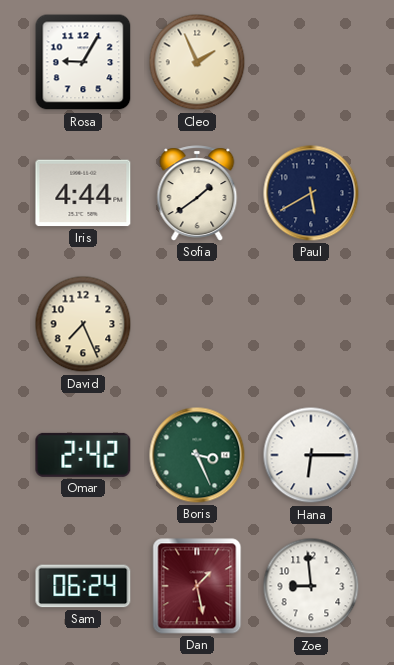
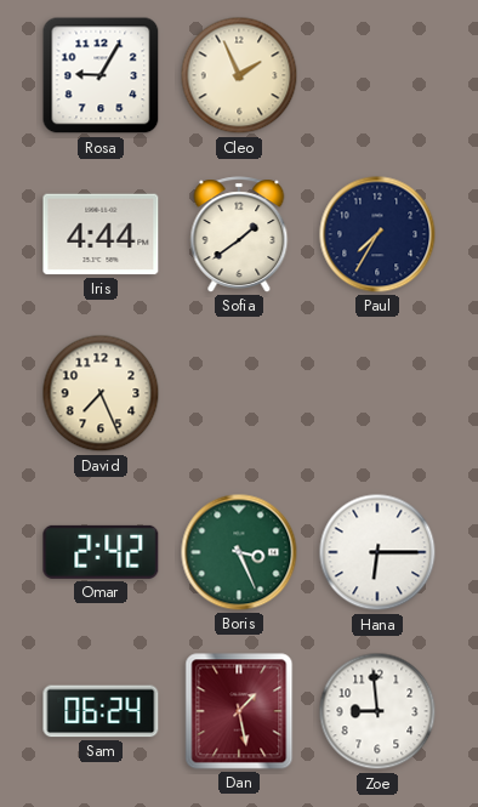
Paul: 5:40 -> 7:35 (377, 234)
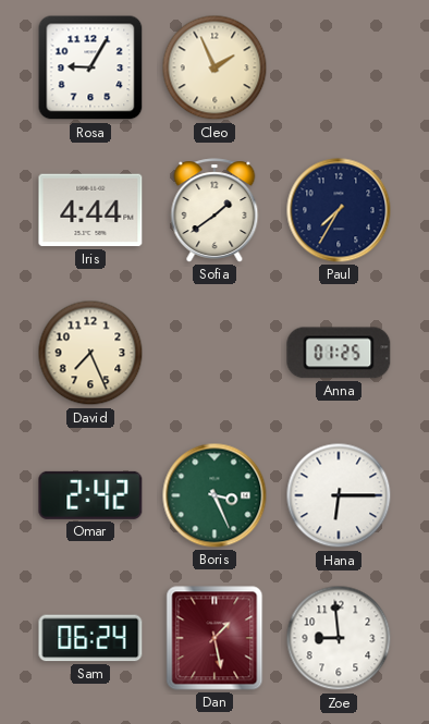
Anna: none -> 01:25 (339, 353)
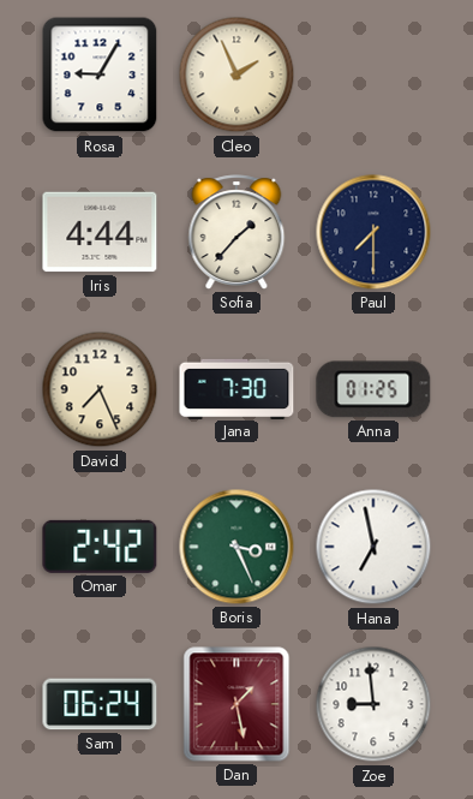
Sofia: 1:39 -> 1:37 (237, 232)
Paul: 7:35 -> 7:30 (373, 232)
Jana: none -> 7:30 (237, 388)
Hana: 6:15 -> 6:58 (373, 547)
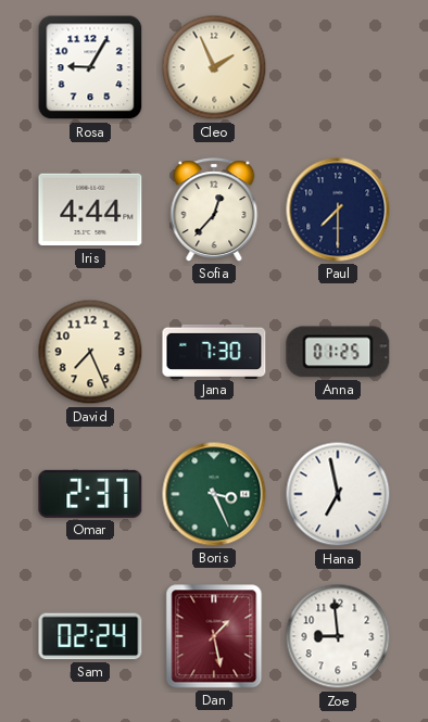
Sofia: 1:37 -> 12:37 (214, 210)
Omar: 2:42 -> 2:37 (90, 494)
Sam: 06:24 -> 02:24 (90, 636)
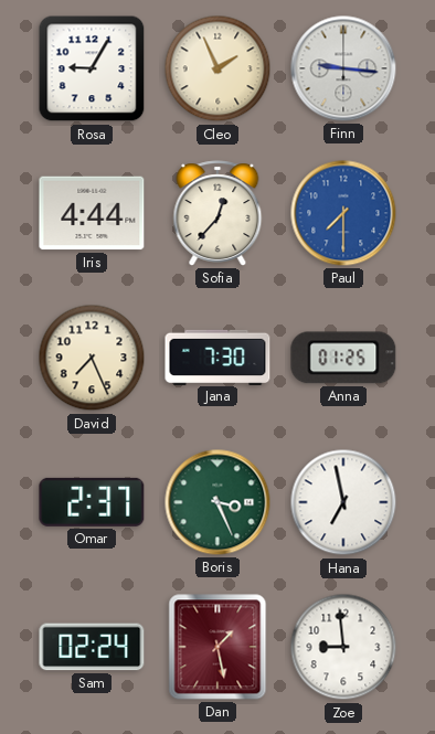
Finn: none -> 9:16 (343, 68)
Paul dial: navy -> blue (343, 213)
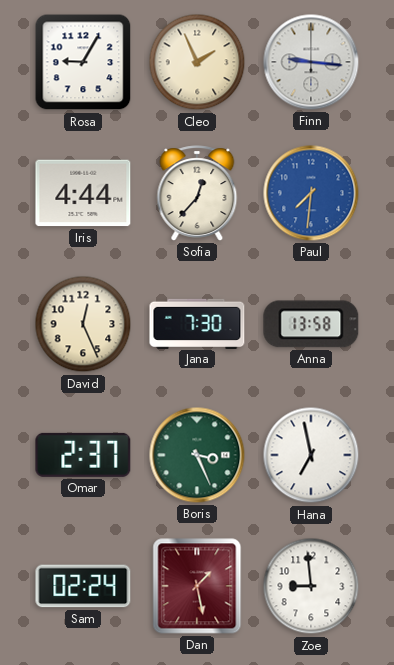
Paul: 7:30 -> 7:31 (311, 193)
David: 7:26 -> 12:26 (83, 324)
Anna: 01:25 -> 13:58 (311, 324)
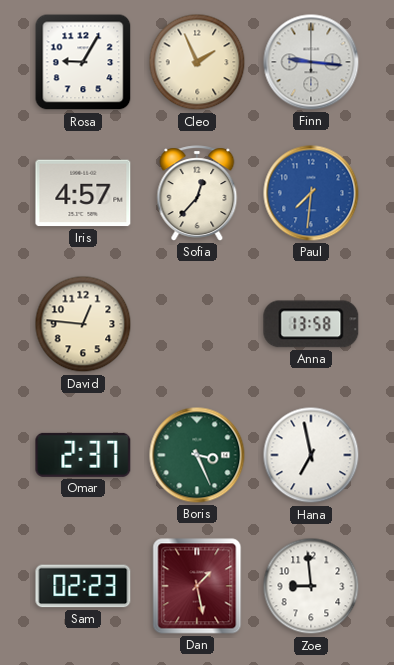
Iris: 4:44 -> 4:57 (83, 193)
David: 12:26 -> 12:46 (83, 324)
Jana: 7:30 -> none (197, 323)
Sam: 02:24 -> 02:23 (83, 586)
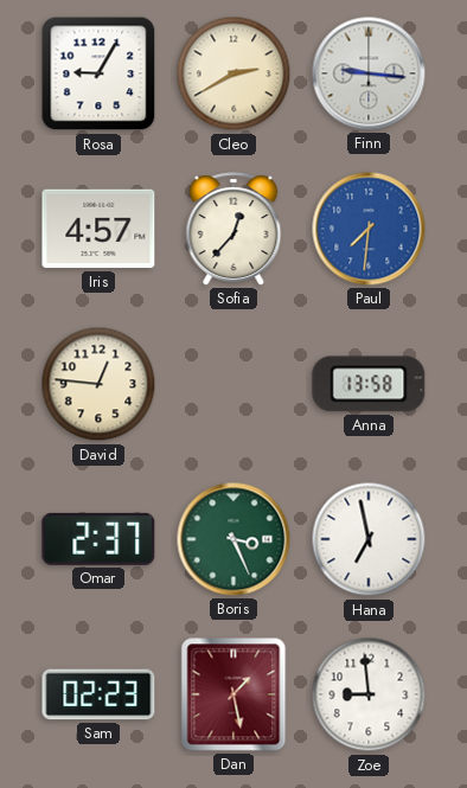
Cleo: 1:56 -> 2:40 (233, 73)
